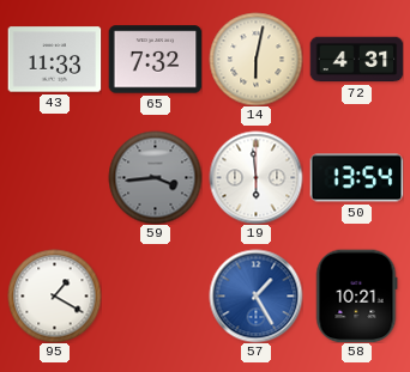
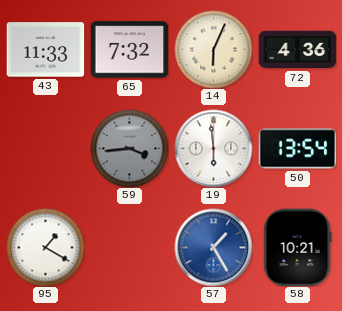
14: 6:02 -> 6:04 (213, 49)
72: 4:31 -> 4:36 (297, 50)
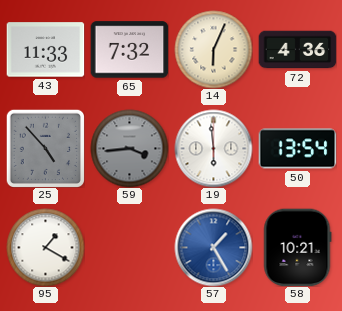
25: none -> 4:53 (45, 148)
